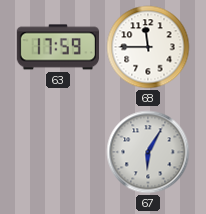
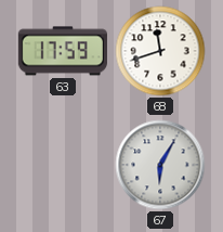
68: 11:45 -> 11:42 (160, 51)
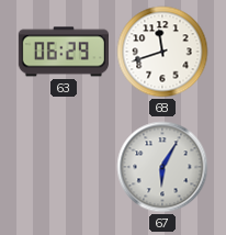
63: 17:59 -> 06:29 (64, 52)
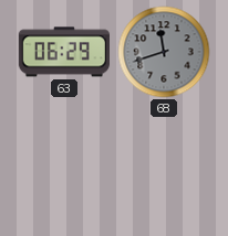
68 dial: white -> grey (164, 52)
67: 6:05 -> none (162, 167)
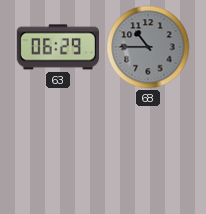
68: 11:42 -> 10:45 (148, 47)
